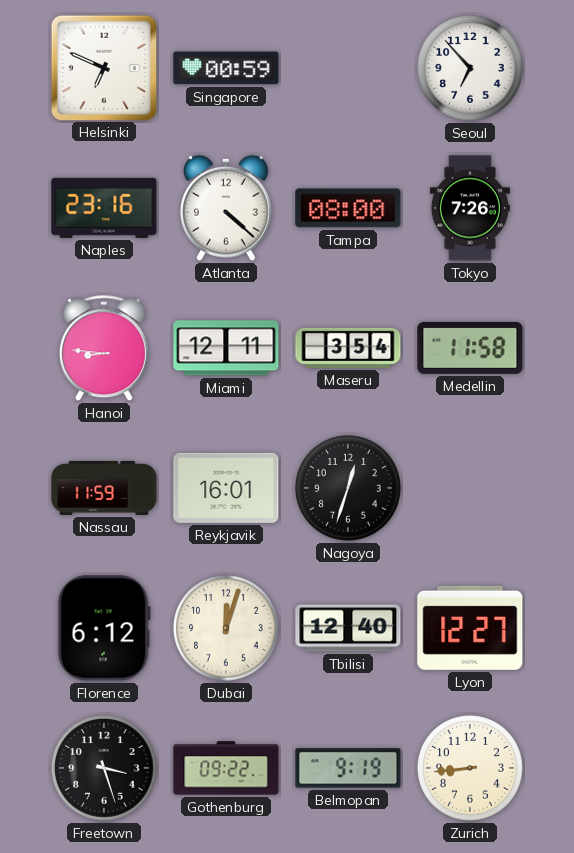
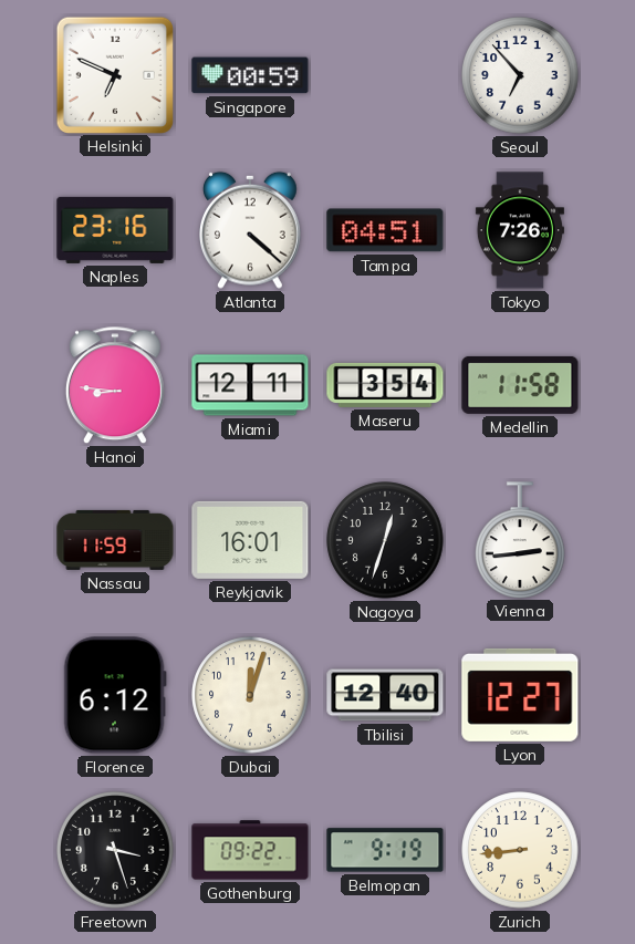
Tampa: 08:00 -> 04:51 (385, 230)
Vienna: none -> 2:44 (520, 540)
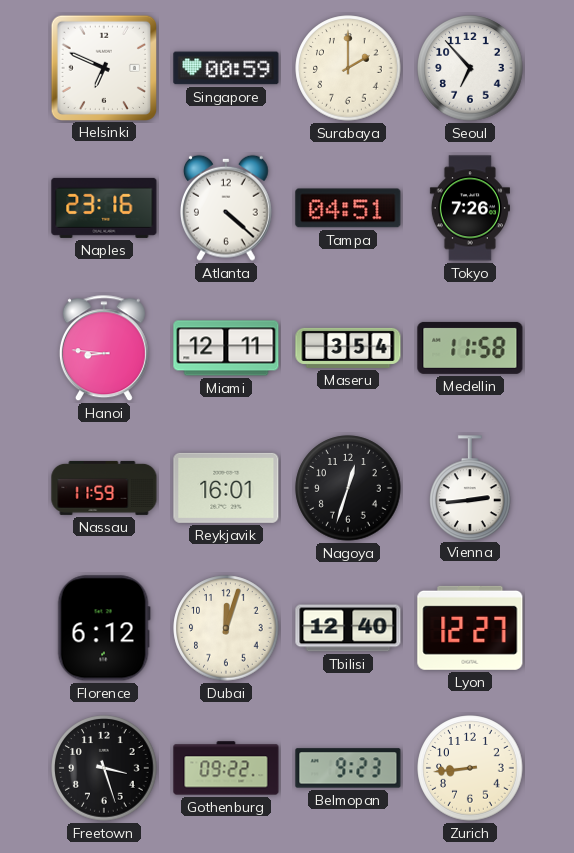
Surabaya: none -> 2:00 (348, 68)
Belmopan: 9:19 -> 9:23 (348, 768)
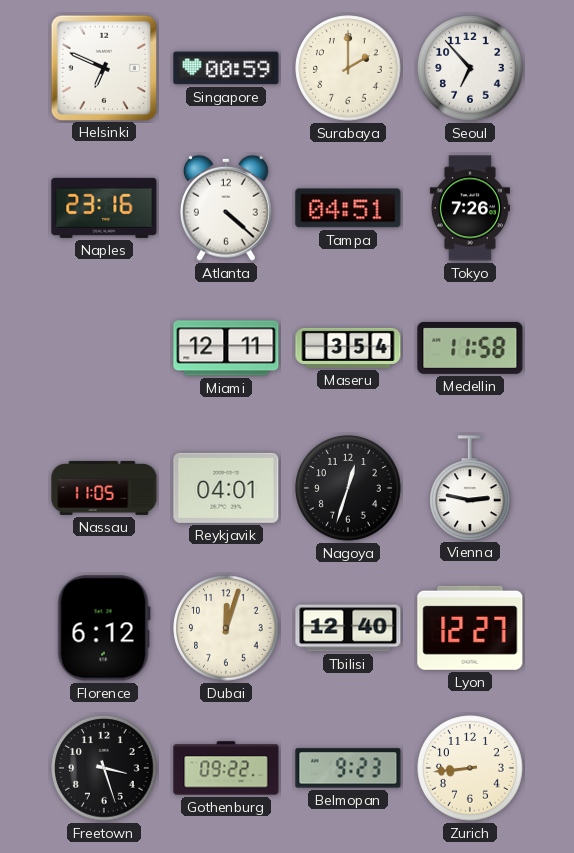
Hanoi: 8:46 -> none (104, 349)
Nassau: 11:59 -> 11:05 (104, 488)
Reykjavik: 16:01 -> 04:01 (226, 488)
Vienna: 2:44 -> 2:47 (470, 488)
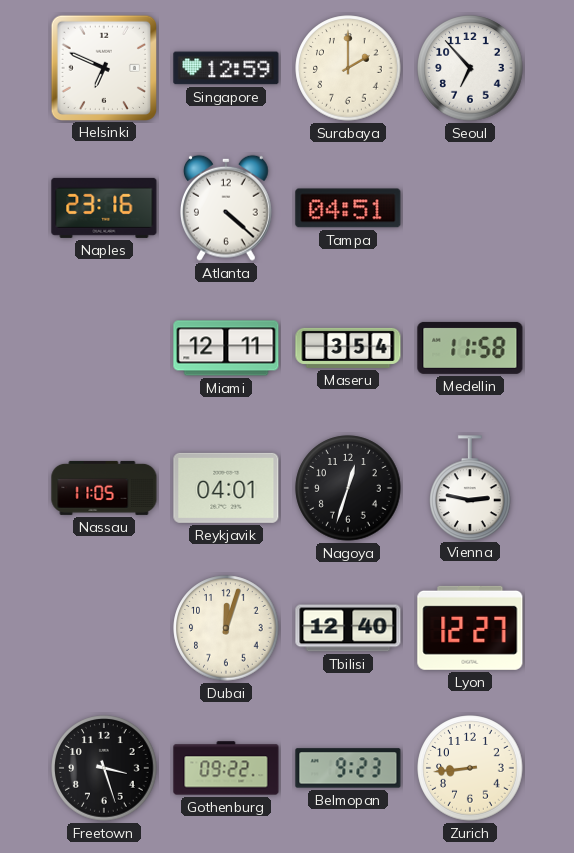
Singapore: 00:59 -> 12:59 (226, 68)
Tokyo: 7:26 -> none (470, 208)
Florence: 6:12 -> none (104, 628)
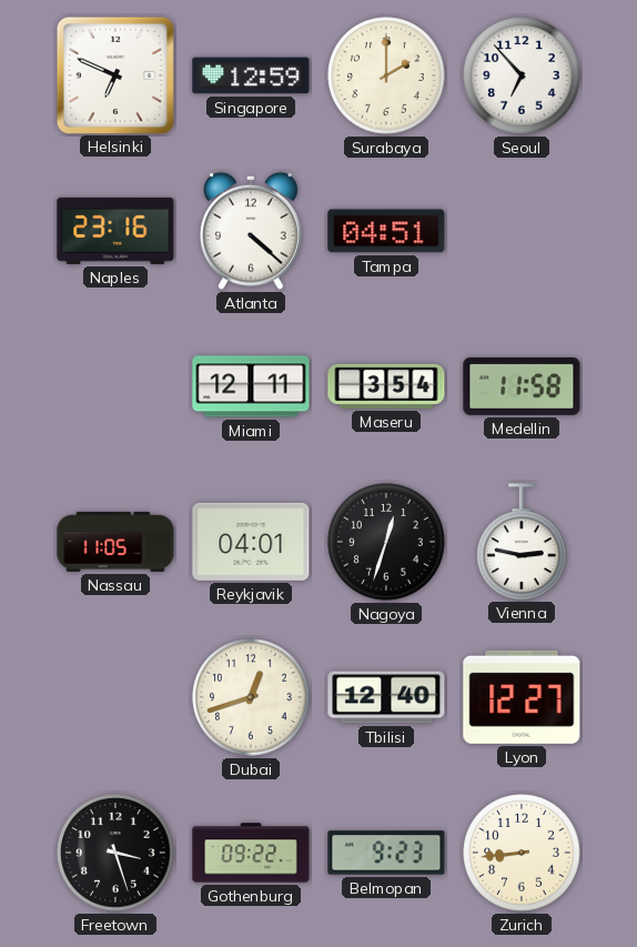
Dubai: 12:03 -> 12:42 (251, 697)
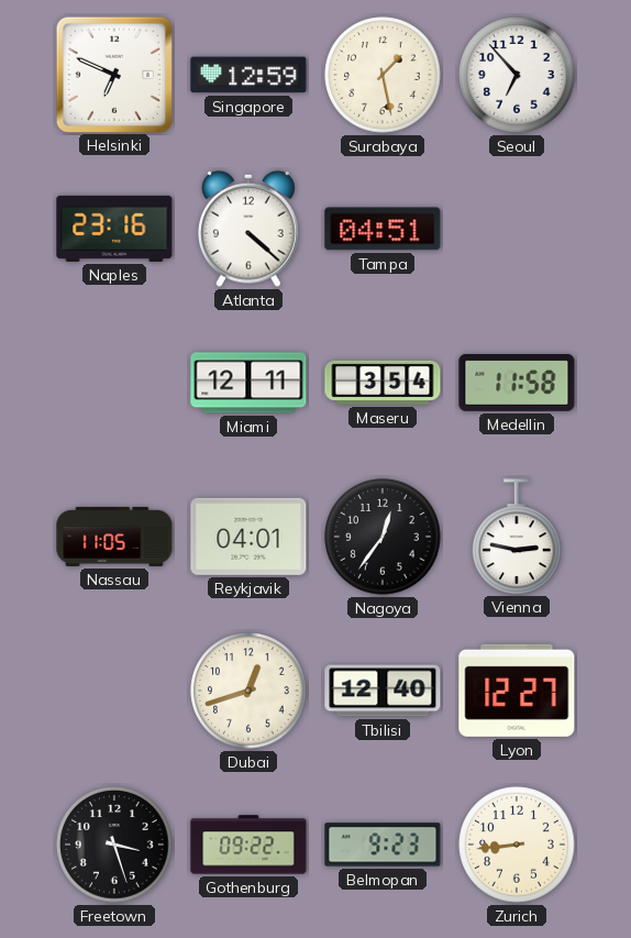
Surabaya: 2:00 -> 1:28 (383, 75)
Nagoya: 12:33 -> 12:36 (383, 537)
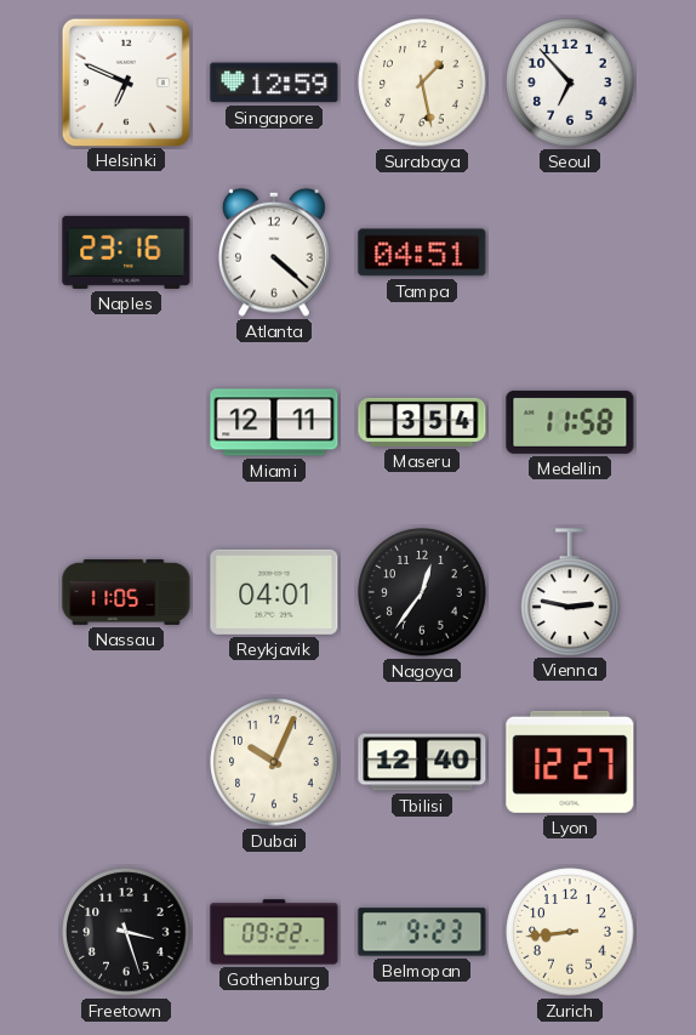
Dubai: 12:42 -> 10:04 (274, 762)
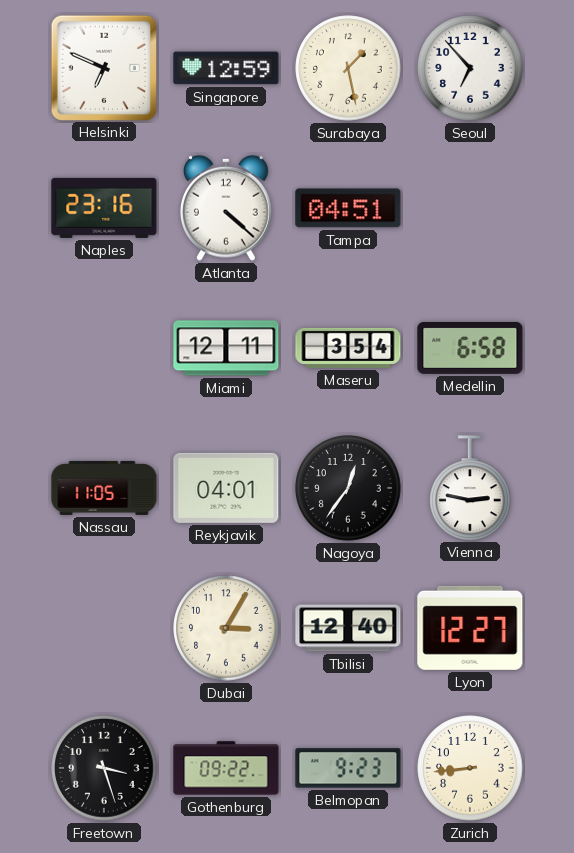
Medellin: 11:58 -> 6:58 (470, 348)
Dubai: 10:04 -> 3:05 (226, 628)
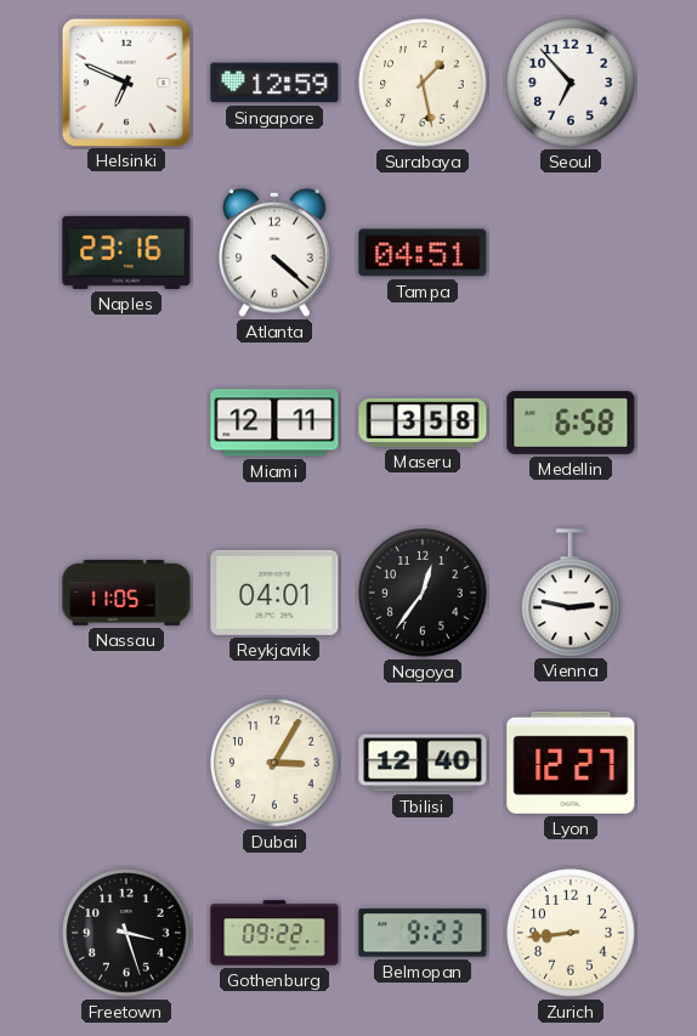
Maseru: 3:54 -> 3:58 (423, 423)
